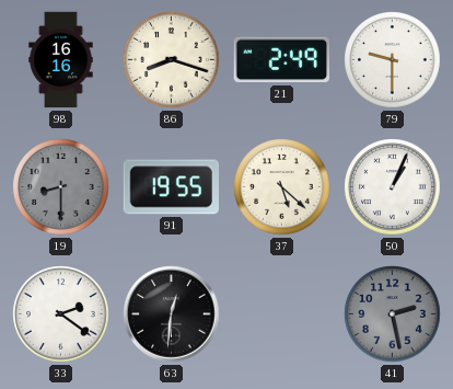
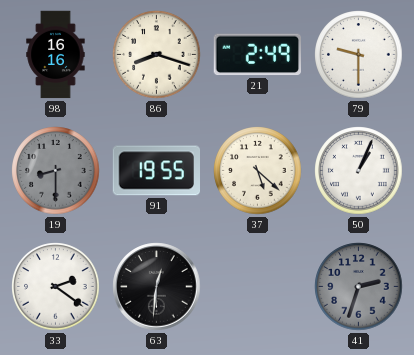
41: 2:28 -> 2:33 (359, 287)
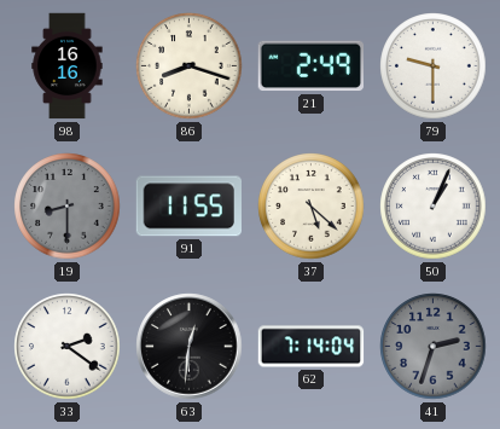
91: 19:55 -> 11:55 (188, 207)
62: none -> 7:14 (312, 347)
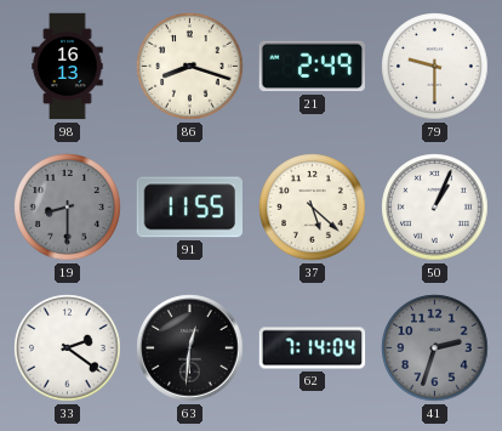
98: 16:16 -> 16:13 (68, 67)
